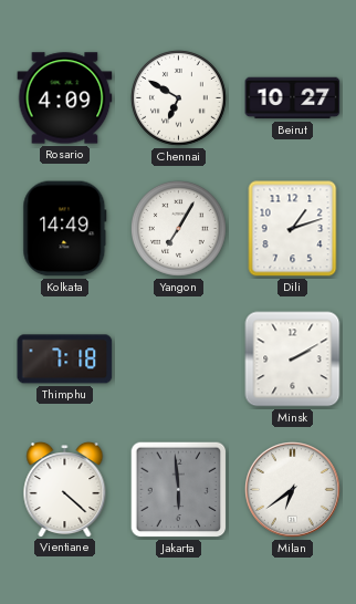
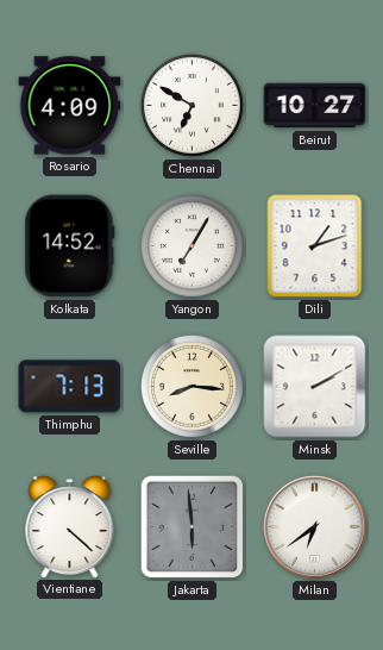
Kolkata: 14:49 -> 14:52 (70, 246)
Thimphu: 7:18 -> 7:13 (70, 387)
Seville: none -> 8:16 (191, 386)
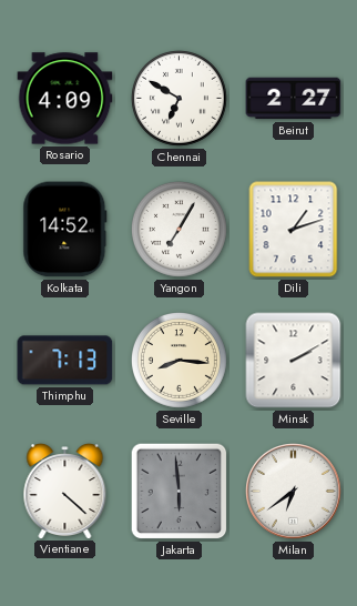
Beirut: 10:27 -> 2:27 (294, 99)
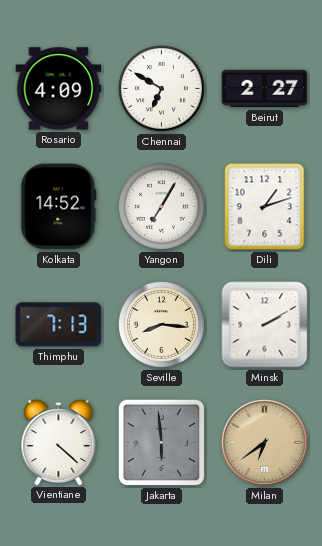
Milan dial: white -> champagne (265, 443)
